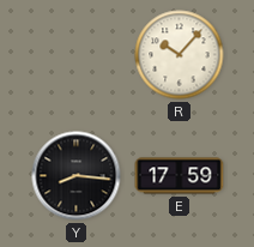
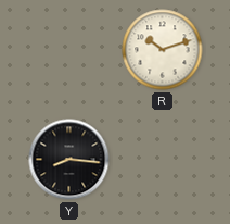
R: 10:07 -> 10:12 (163, 50)
E: 17:59 -> none (180, 176)
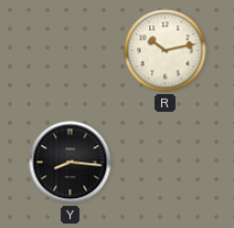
R: 10:12 -> 10:13 (166, 51)
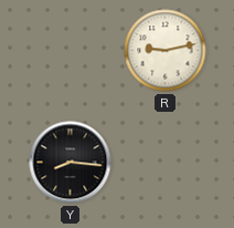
R: 10:13 -> 9:13 (166, 51)
